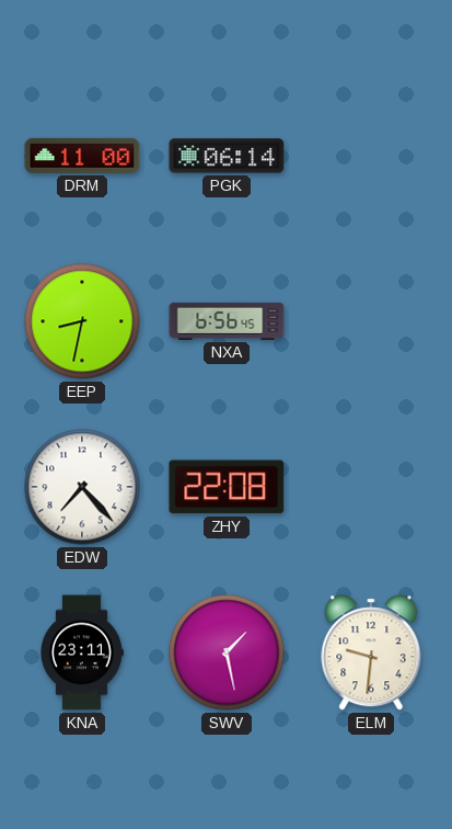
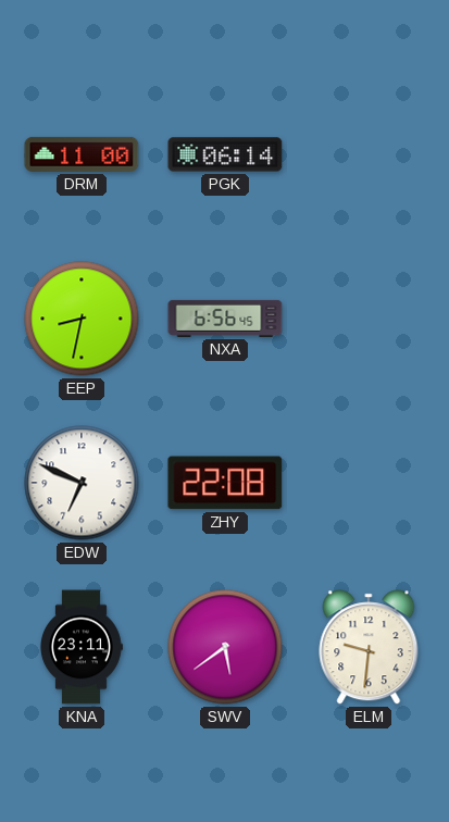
EDW: 7:23 -> 6:49 (82, 483)
SWV: 1:28 -> 5:39 (225, 647)
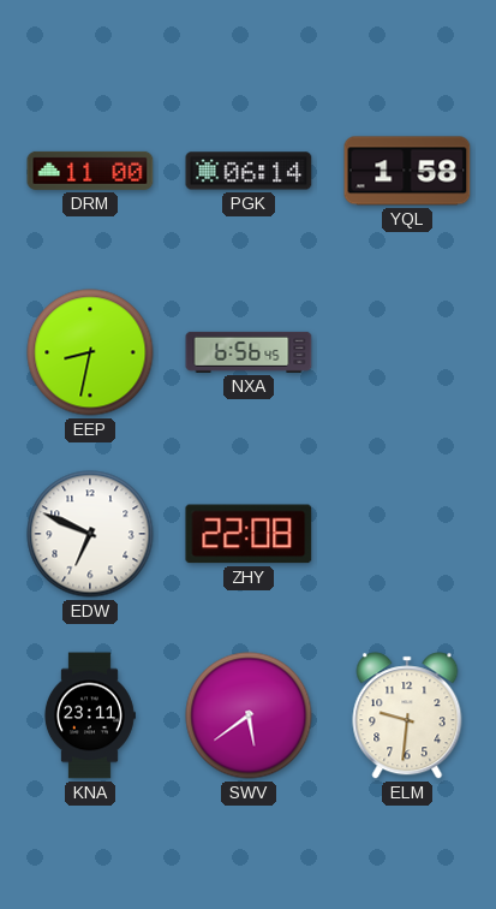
YQL: none -> 1:58 (407, 171)
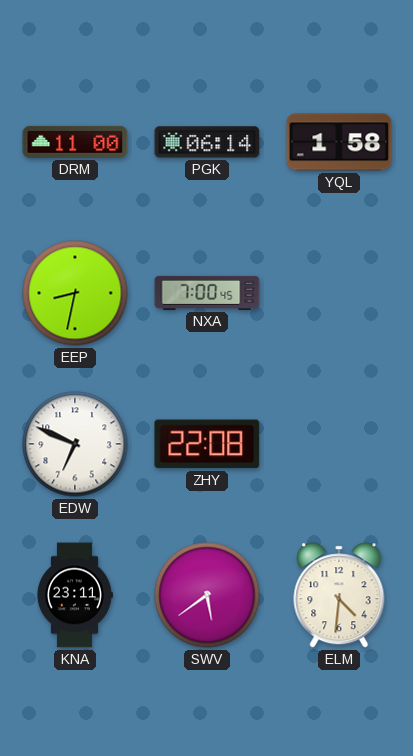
NXA: 6:56 -> 7:00 (207, 293)
ELM: 9:31 -> 4:31 (339, 595)
